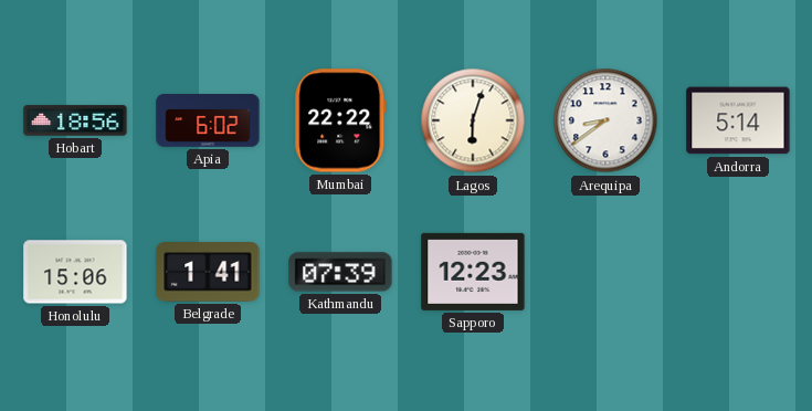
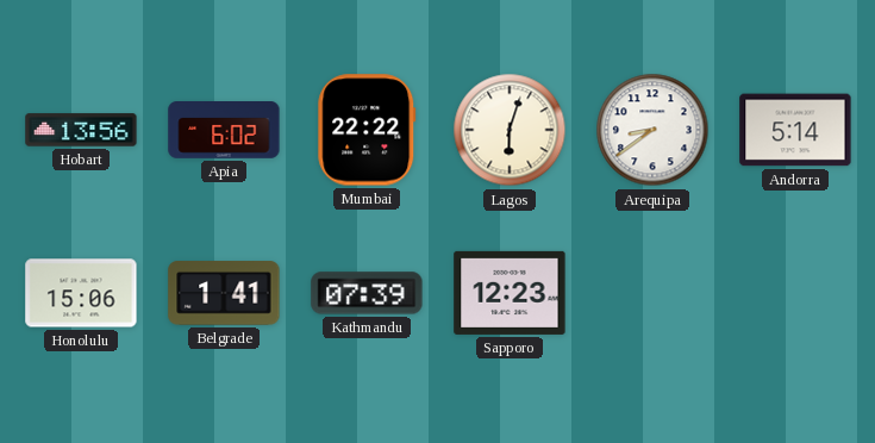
Hobart: 18:56 -> 13:56 (81, 130)
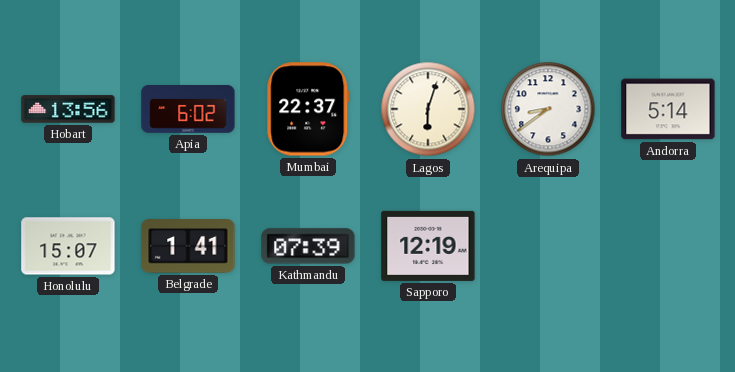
Mumbai: 22:22 -> 22:37 (308, 109)
Honolulu: 15:06 -> 15:07 (68, 246)
Sapporo: 12:23 -> 12:19 (428, 246)
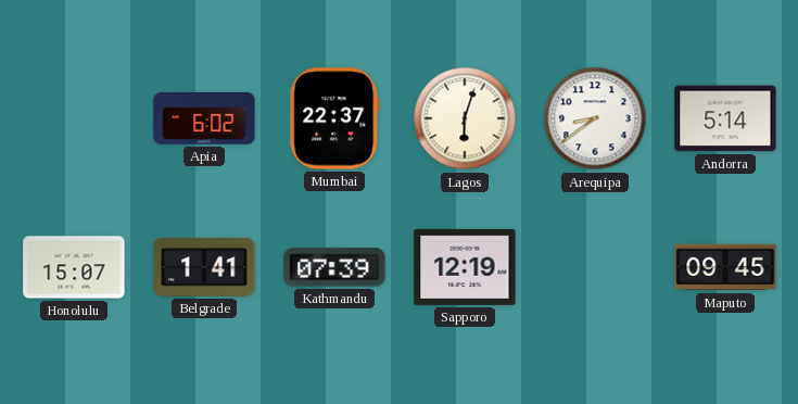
Hobart: 13:56 -> none (68, 109)
Maputo: none -> 09:45 (725, 267)
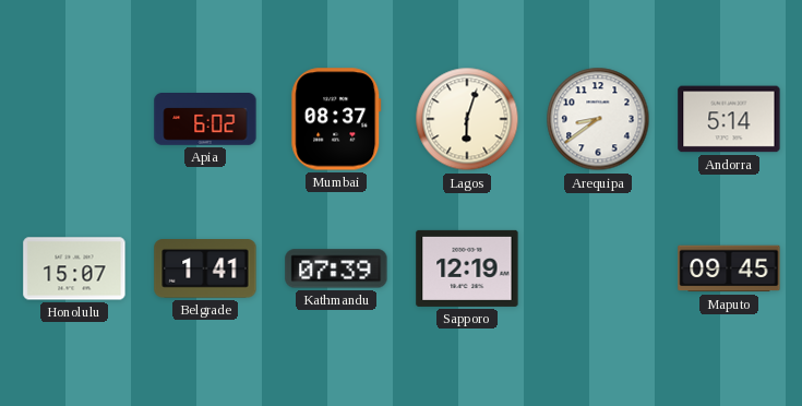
Mumbai: 22:37 -> 08:37 (336, 119)
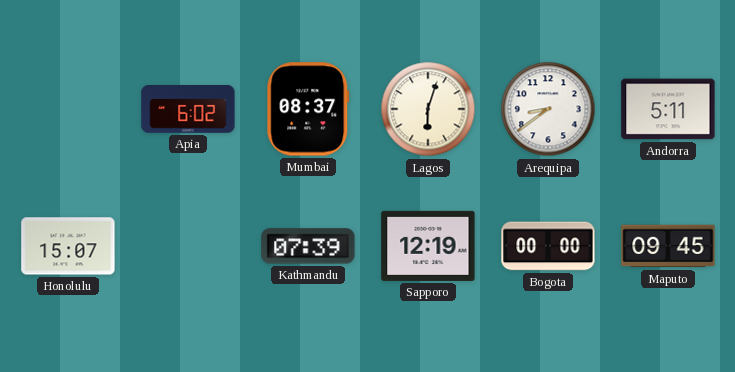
Andorra: 5:14 -> 5:11 (668, 109)
Belgrade: 1:41 -> none (205, 268)
Bogota: none -> 00:00 (548, 246)
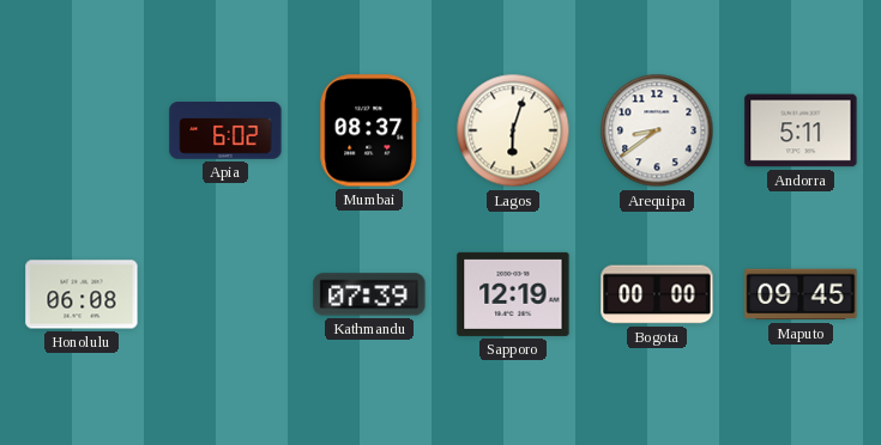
Honolulu: 15:07 -> 06:08 (82, 294)
